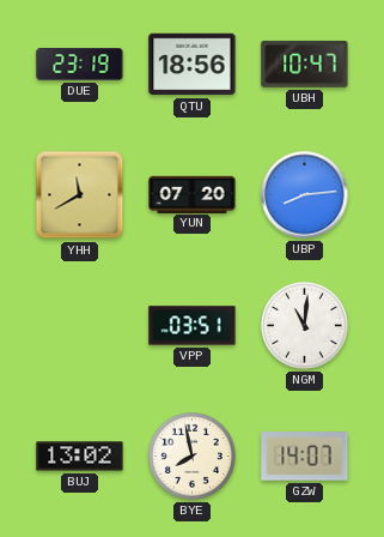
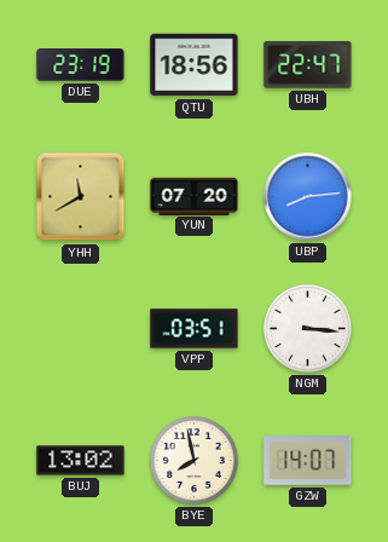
UBH: 10:47 -> 22:47 (308, 65)
NGM: 11:01 -> 3:16 (308, 329)
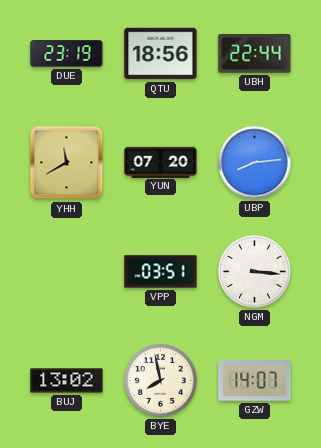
UBH: 22:47 -> 22:44 (255, 54)
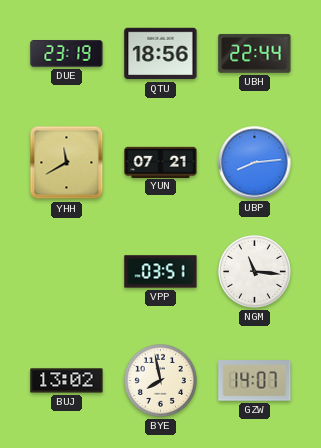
YUN: 07:20 -> 07:21 (161, 162)
NGM: 3:16 -> 11:16 (255, 272)
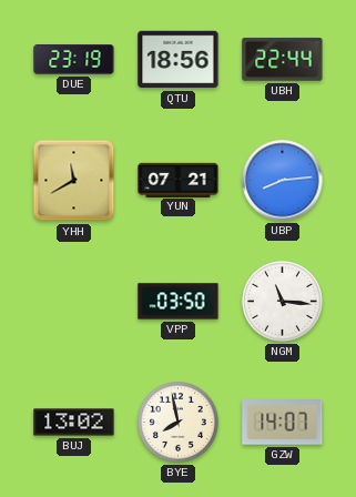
VPP: 03:51 -> 03:50 (179, 302)
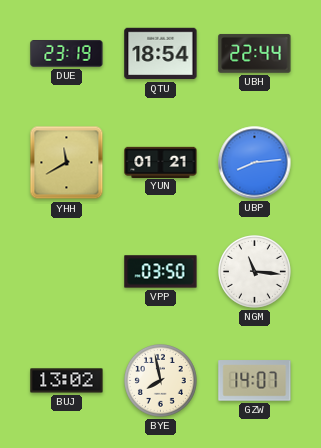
QTU: 18:56 -> 18:54 (161, 54)
YUN: 07:21 -> 01:21 (161, 162)
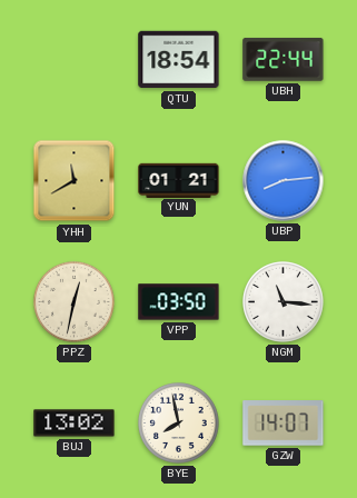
DUE: 23:19 -> none (67, 54)
PPZ: none -> 12:32 (75, 302)
